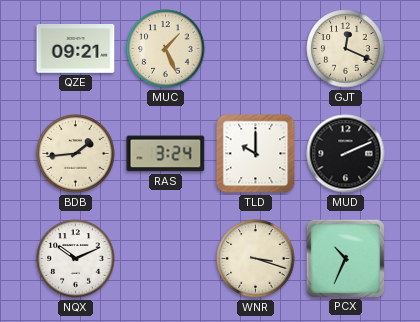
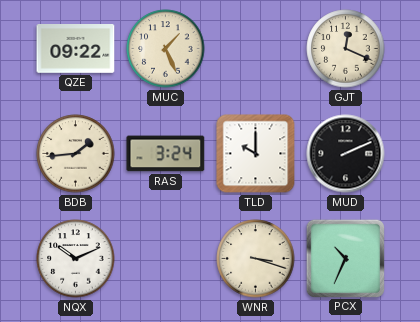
QZE: 09:21 -> 09:22 (76, 49)
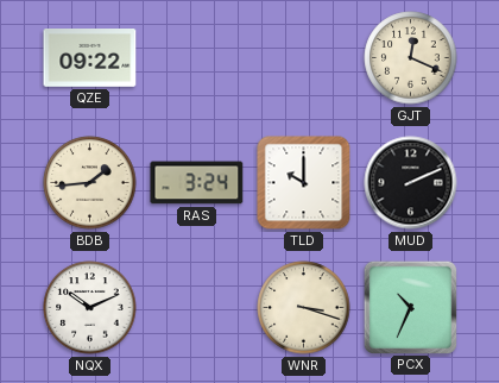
MUC: 1:26 -> none (166, 49)
